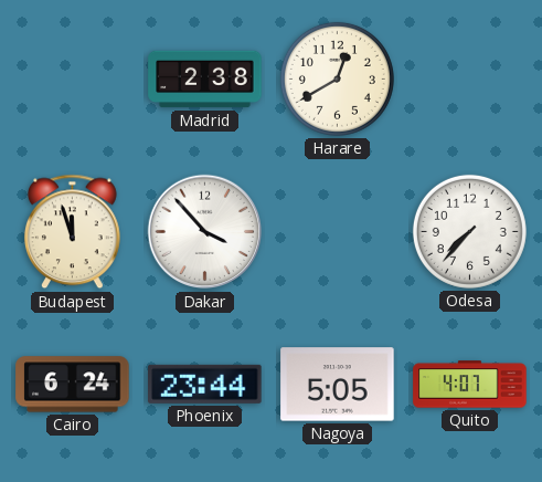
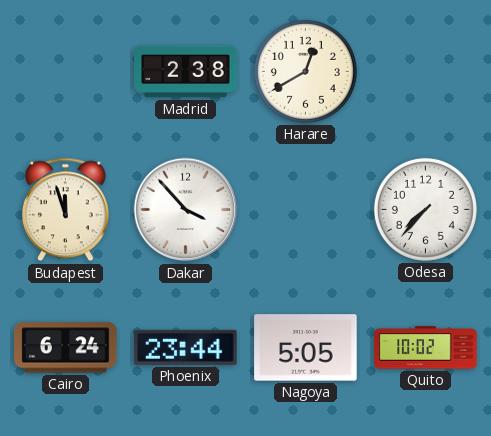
Quito: 4:07 -> 10:02 (426, 348)
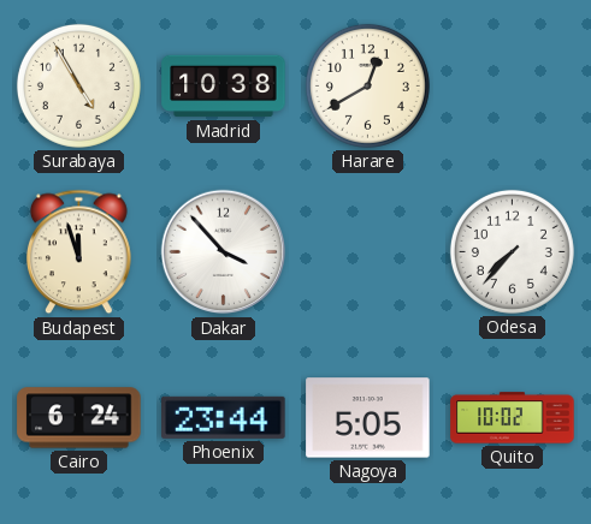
Surabaya: none -> 4:55 (78, 85)
Madrid: 2:38 -> 10:38 (224, 87)
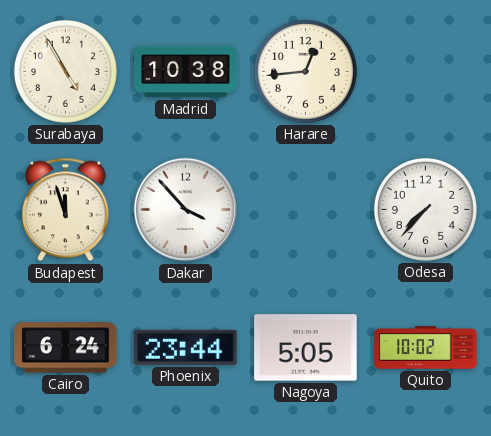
Harare: 12:40 -> 12:44 (305, 71)
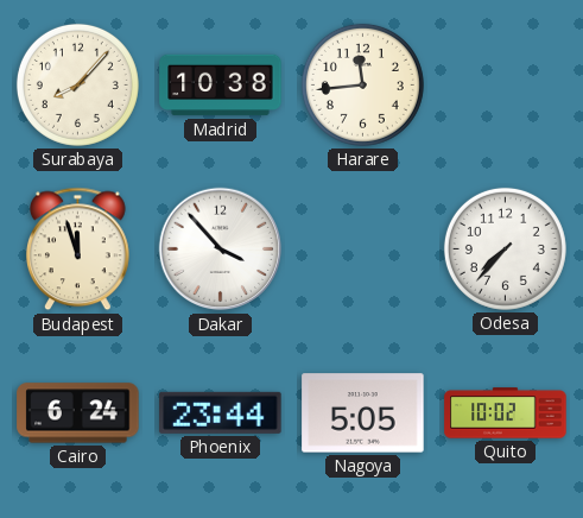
Surabaya: 4:55 -> 8:07 (77, 84)
Harare: 12:44 -> 11:44 (362, 84)
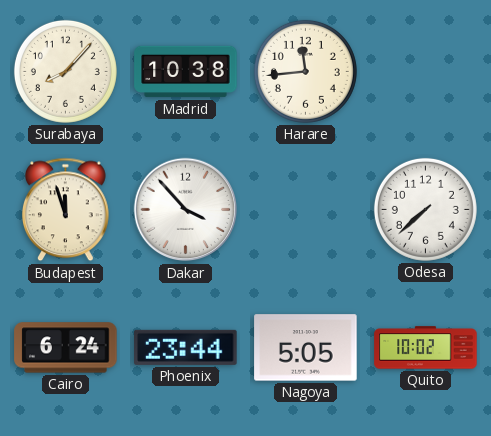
Odesa: 7:37 -> 7:38 (425, 209)
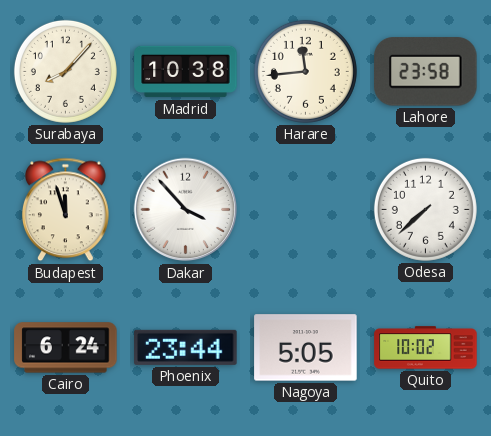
Lahore: none -> 23:58 (426, 72)
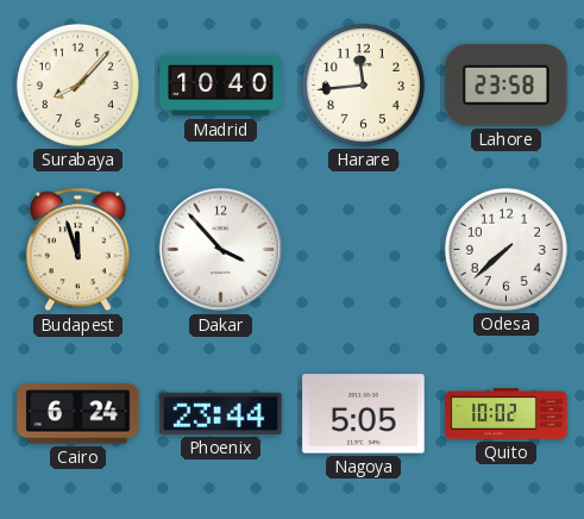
Madrid: 10:38 -> 10:40 (221, 86)
